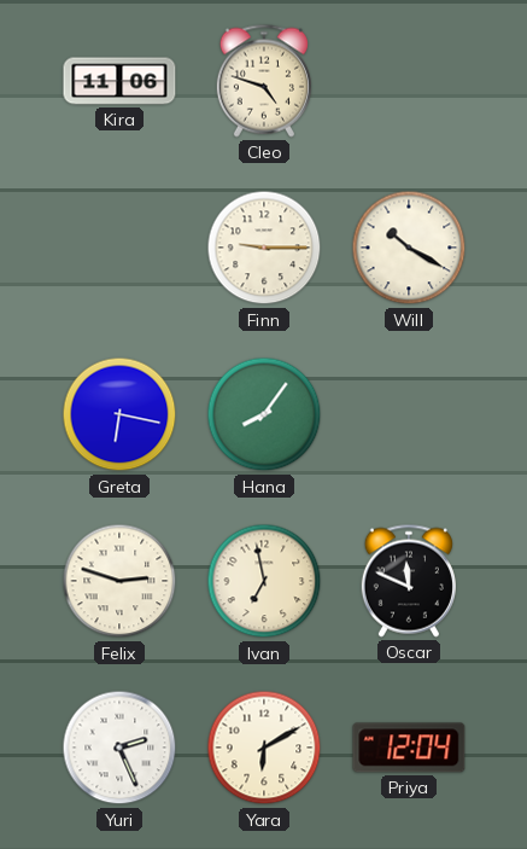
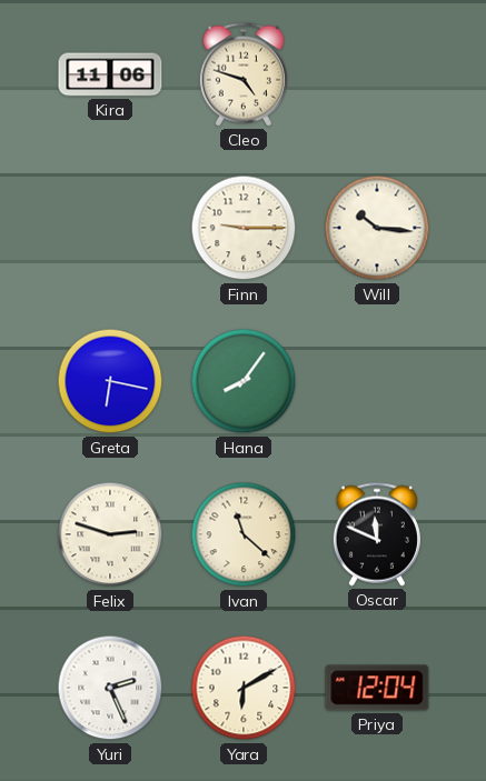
Will: 10:20 -> 10:16 (377, 228)
Ivan: 6:58 -> 11:22 (244, 534)
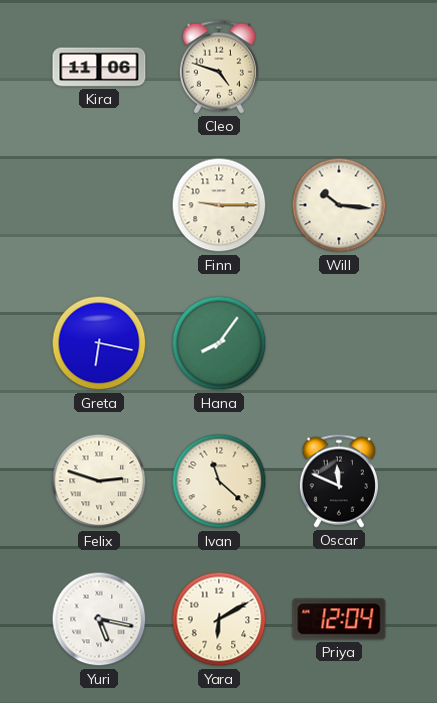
Yuri: 2:26 -> 5:17 (99, 619)
